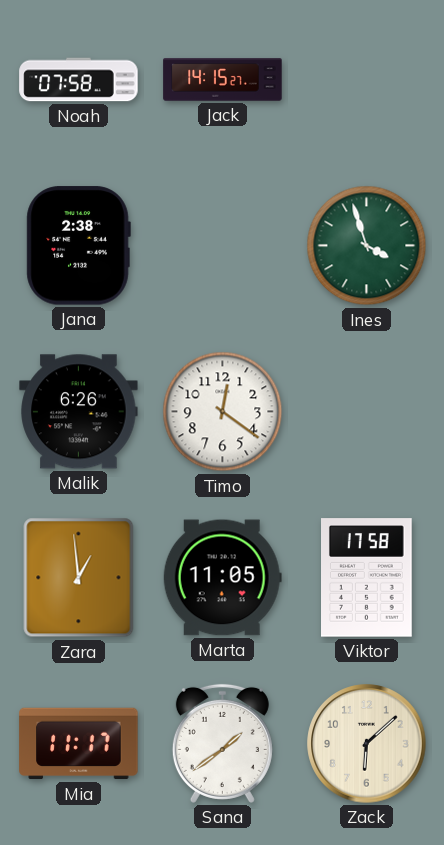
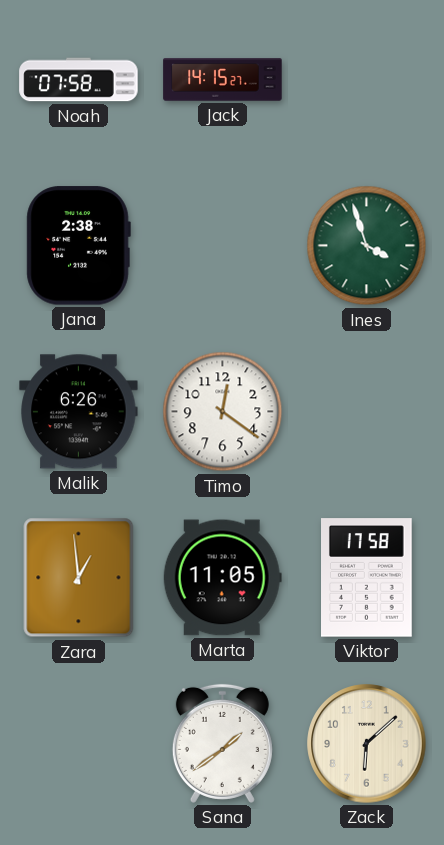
Mia: 11:17 -> none (79, 744)
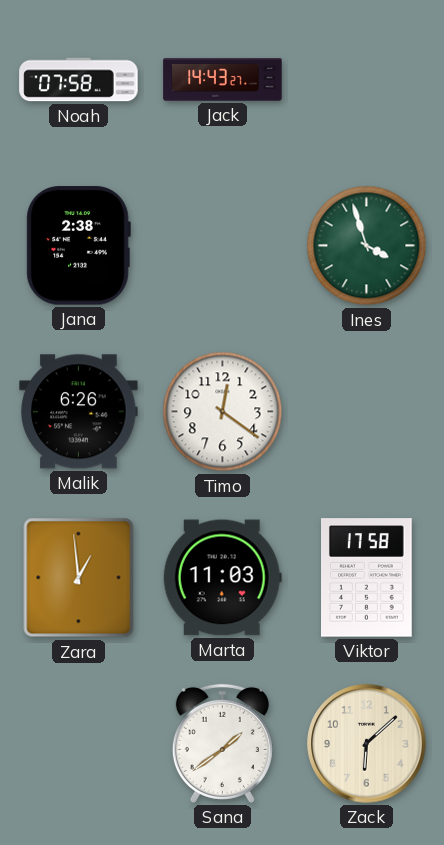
Jack: 14:15 -> 14:43 (223, 80)
Marta: 11:05 -> 11:03 (222, 578)
